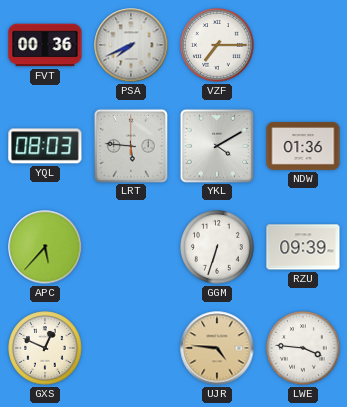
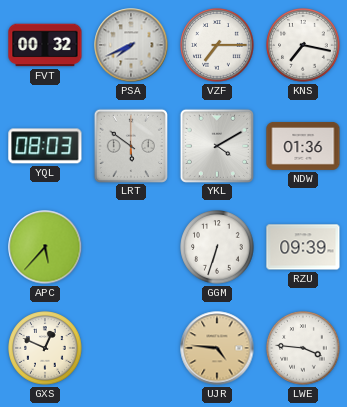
FVT: 00:36 -> 00:32 (45, 45)
KNS: none -> 7:17 (303, 45)
LRT: 5:46 -> 5:51 (130, 145)
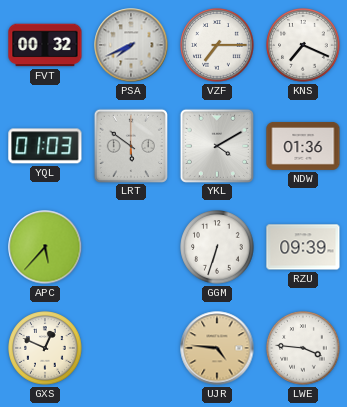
KNS: 7:17 -> 7:19 (303, 45)
YQL: 08:03 -> 01:03 (45, 146)
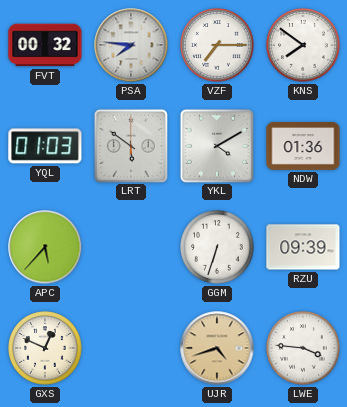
PSA: 7:41 -> 7:46 (131, 45)
KNS: 7:19 -> 7:51 (303, 45)
UJR: 4:46 -> 4:42 (217, 348)
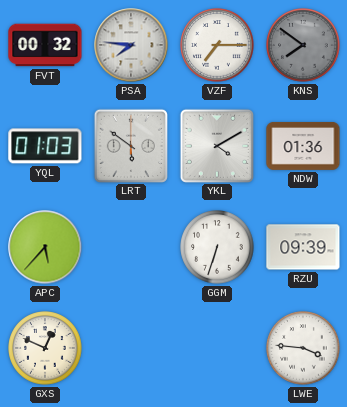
KNS dial: white -> grey (303, 45)
UJR: 4:42 -> none (217, 348)
